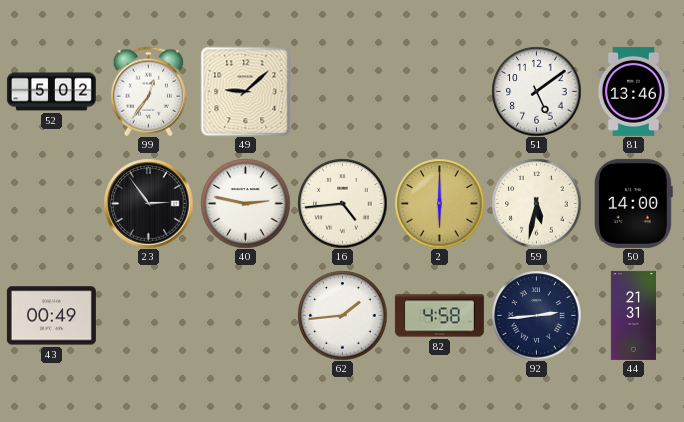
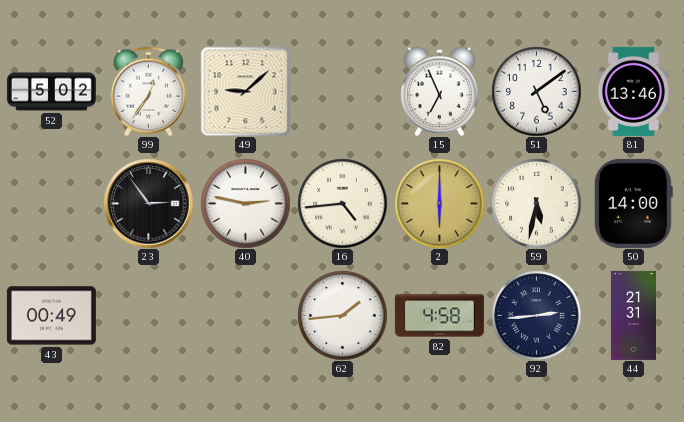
15: none -> 6:56 (440, 91)
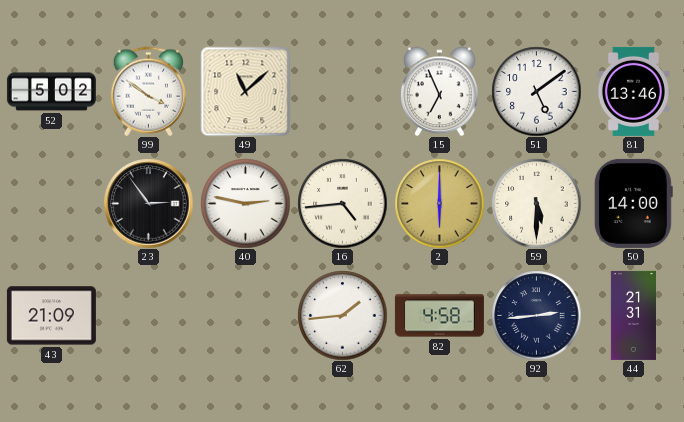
99: 12:36 -> 3:51 (148, 91)
49: 9:08 -> 11:08 (245, 91)
59: 5:32 -> 5:30 (536, 203)
43: 00:49 -> 21:09 (51, 316)
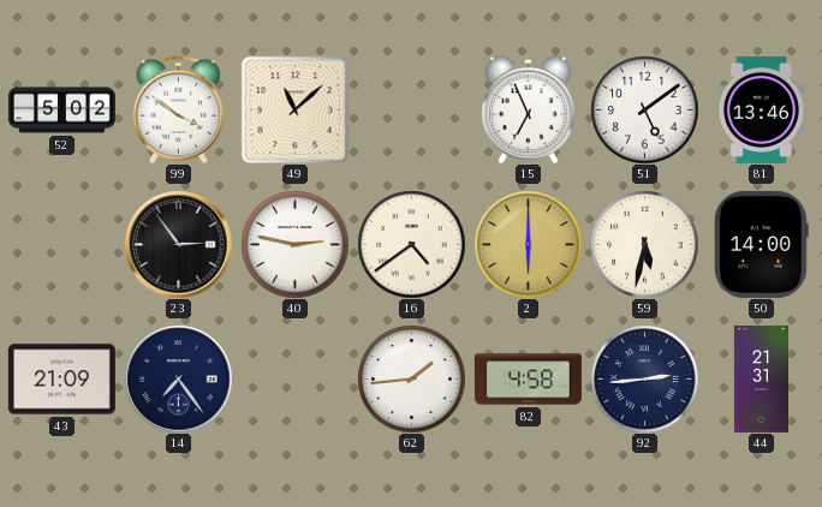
16: 4:44 -> 4:39 (411, 244)
59: 5:30 -> 5:32 (644, 244)
14: none -> 7:24 (178, 378)
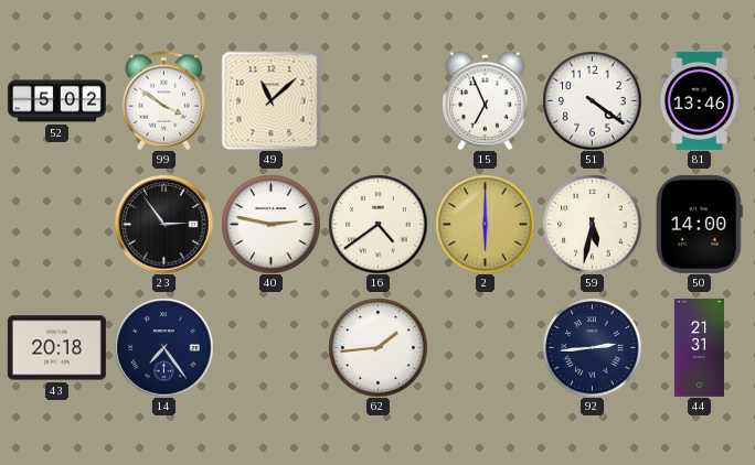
51: 5:09 -> 4:21 (592, 100)
43: 21:09 -> 20:18 (56, 348)
82: 4:58 -> none (528, 380)
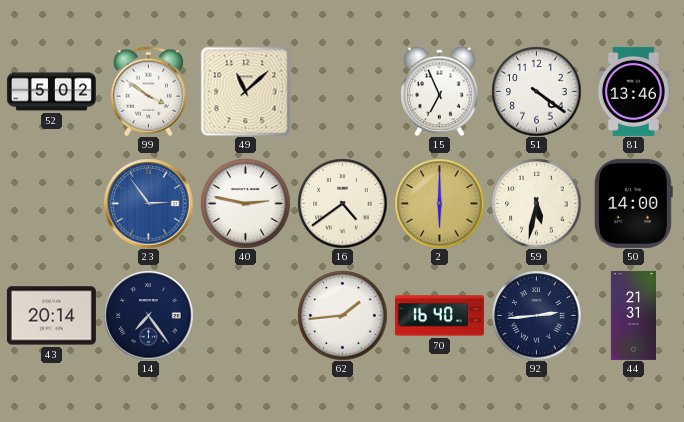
23 dial: black -> blue (148, 203)
43: 20:18 -> 20:14 (51, 316)
70: none -> 16:40 (439, 316)
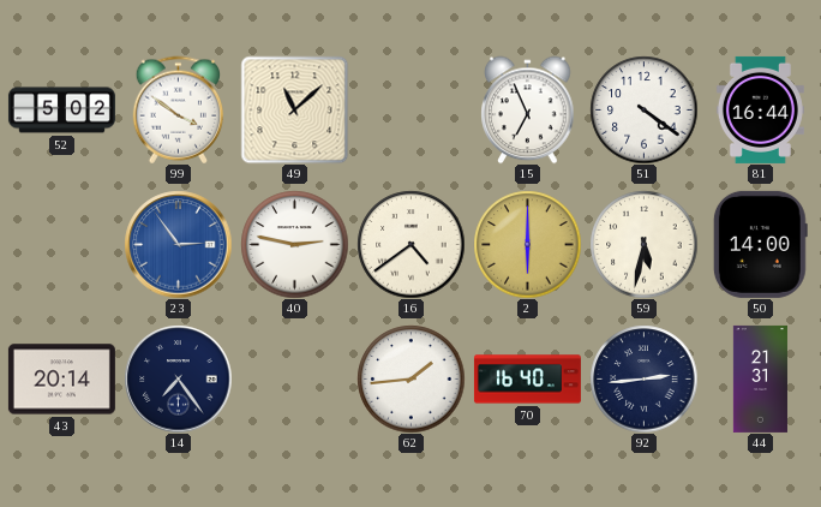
81: 13:46 -> 16:44 (760, 109)
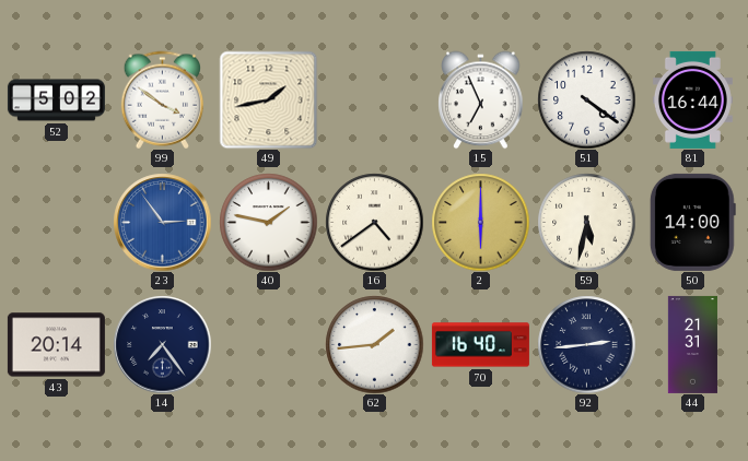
49: 11:08 -> 1:43 (268, 99)
40: 2:47 -> 1:47 (268, 222)
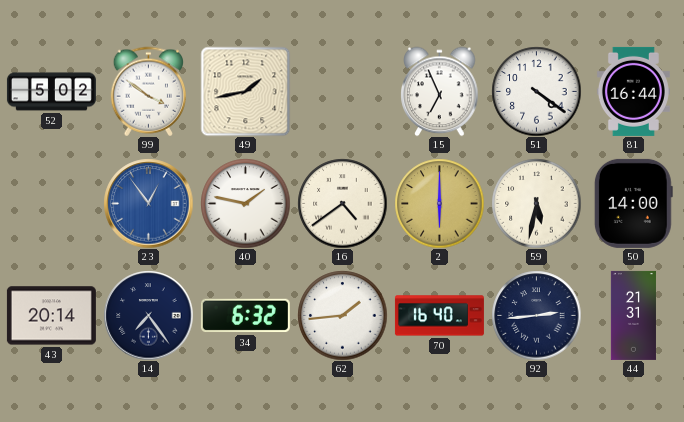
23: 2:54 -> 12:54 (148, 203)
34: none -> 6:32 (245, 316)
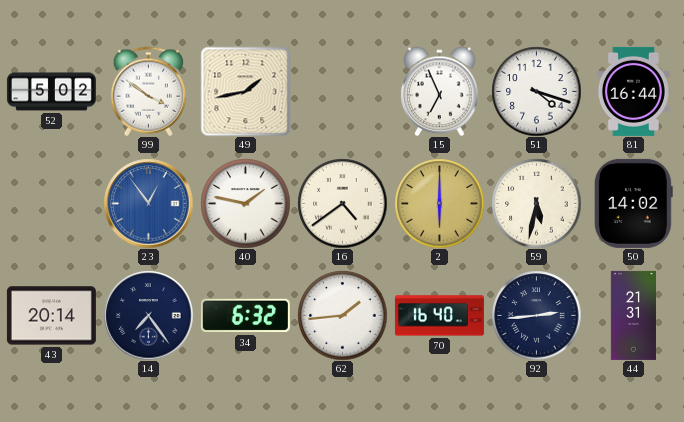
51: 4:21 -> 4:18 (536, 91)
50: 14:00 -> 14:02 (633, 203)
